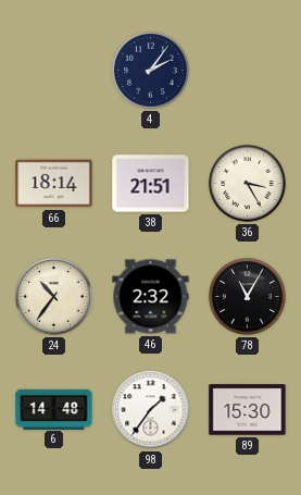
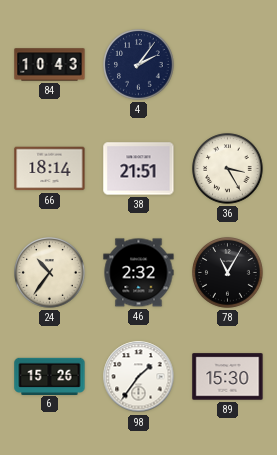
84: none -> 10:43 (50, 65)
6: 14:48 -> 15:26 (50, 376)
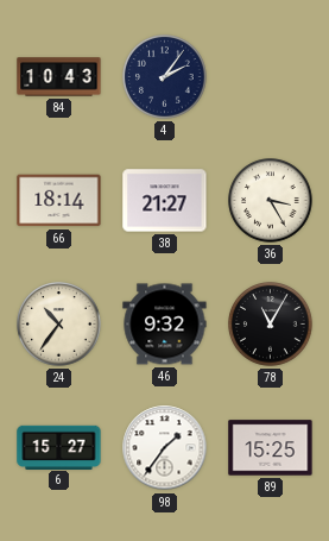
38: 21:51 -> 21:27 (165, 201)
46: 2:32 -> 9:32 (165, 325)
6: 15:26 -> 15:27 (59, 447)
89: 15:30 -> 15:25 (271, 448)
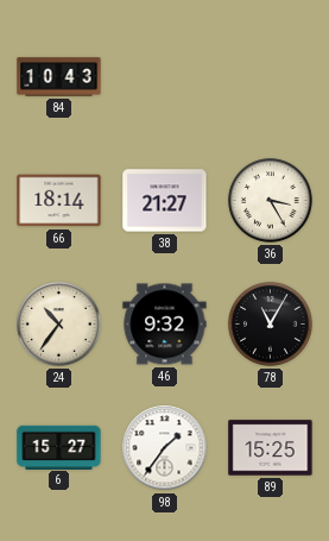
4: 2:06 -> none (165, 77)
